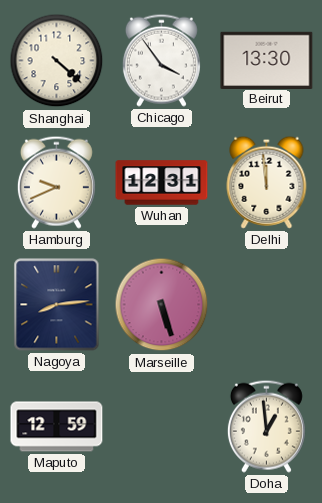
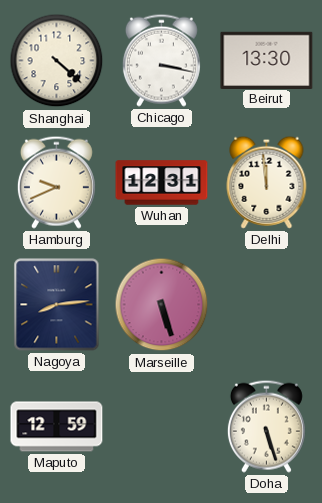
Chicago: 3:54 -> 3:17 (161, 60)
Doha: 12:59 -> 5:27 (266, 426)
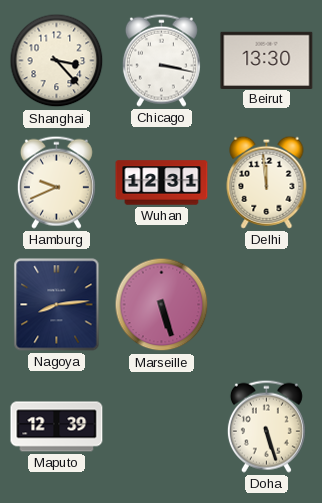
Shanghai: 4:22 -> 3:23 (57, 61)
Maputo: 12:59 -> 12:39 (57, 427)
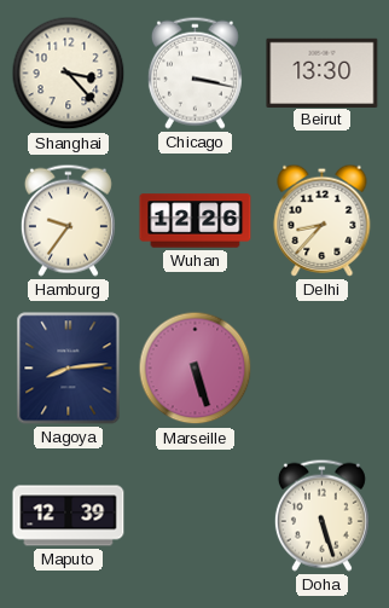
Hamburg: 9:41 -> 9:36 (68, 220)
Wuhan: 12:31 -> 12:26 (196, 221)
Delhi: 11:59 -> 8:37 (323, 220)
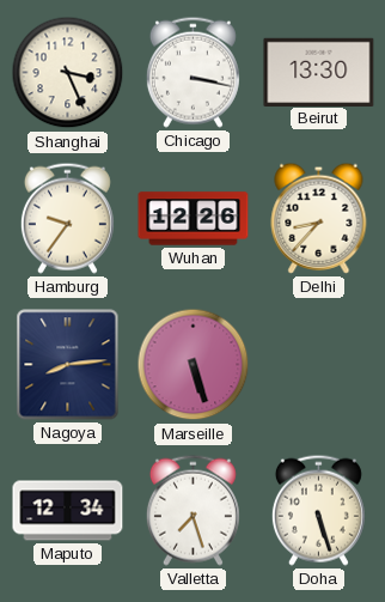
Shanghai: 3:23 -> 3:26 (68, 73)
Maputo: 12:39 -> 12:34 (68, 511)
Valletta: none -> 7:27 (192, 510)
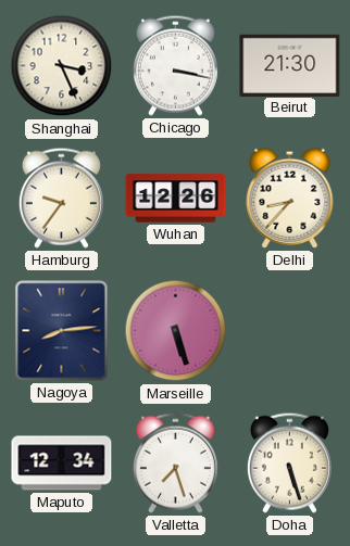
Beirut: 13:30 -> 21:30 (290, 65)
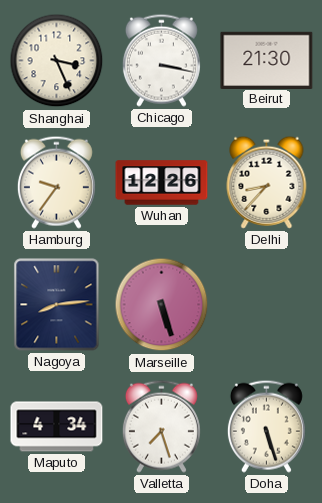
Maputo: 12:34 -> 4:34 (57, 427)
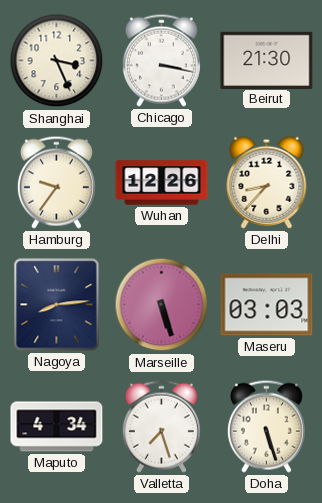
Maseru: none -> 03:03 (267, 305)
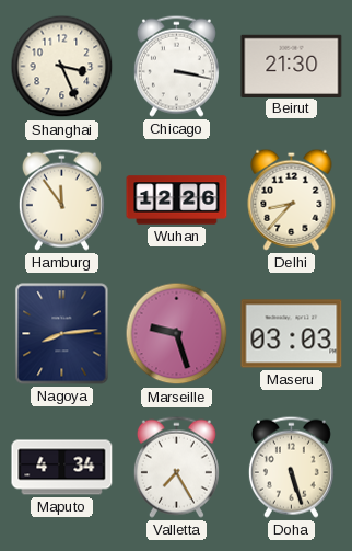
Hamburg: 9:36 -> 11:54 (61, 199)
Marseille: 5:27 -> 9:27 (177, 334)
Valletta: 7:27 -> 7:25 (176, 467)
